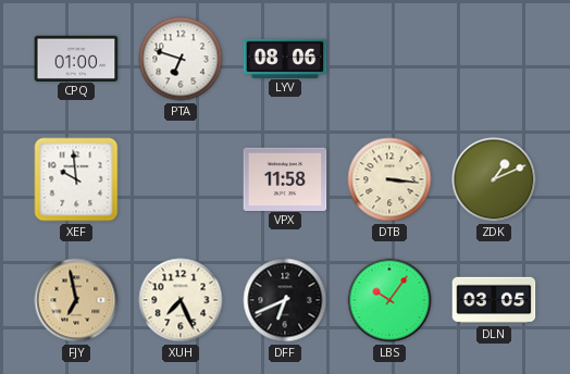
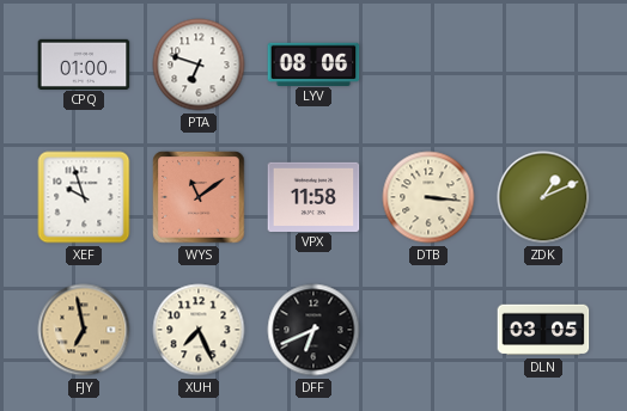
XEF: 9:59 -> 9:57 (84, 197)
WYS: none -> 11:09 (199, 197)
LBS: 10:06 -> none (389, 300)
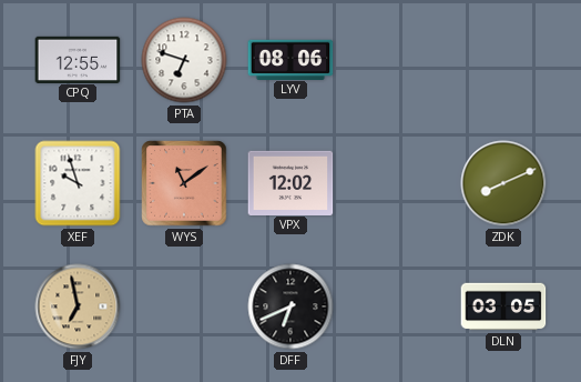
CPQ: 01:00 -> 12:55 (78, 59)
VPX: 11:58 -> 12:02 (290, 182)
DTB: 3:16 -> none (428, 197)
ZDK: 1:11 -> 8:11 (503, 183)
XUH: 7:26 -> none (199, 330)
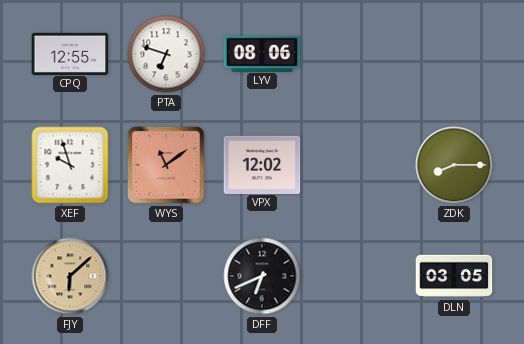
ZDK: 8:11 -> 8:15 (454, 165)
FJY: 6:58 -> 6:08 (70, 276)
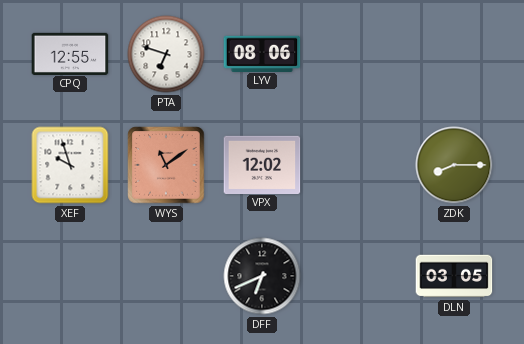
FJY: 6:08 -> none (70, 276)
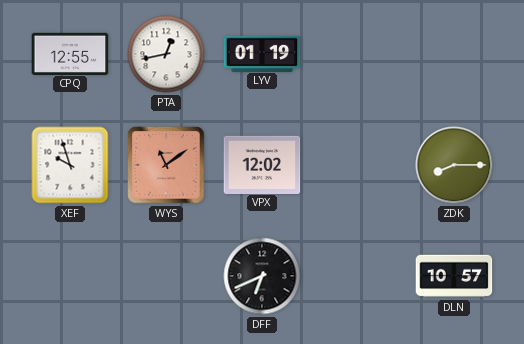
PTA: 6:48 -> 12:43 (166, 54)
LYV: 08:06 -> 01:19 (262, 53)
DLN: 03:05 -> 10:57 (454, 276)
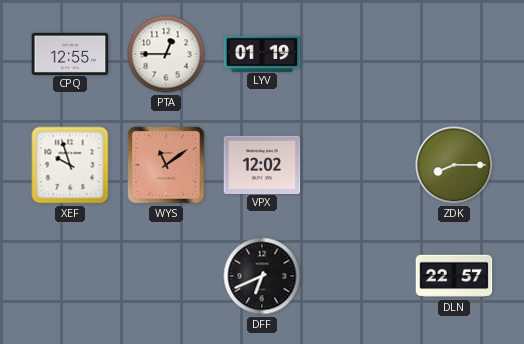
PTA: 12:43 -> 12:45 (166, 54)
DLN: 10:57 -> 22:57 (454, 276)
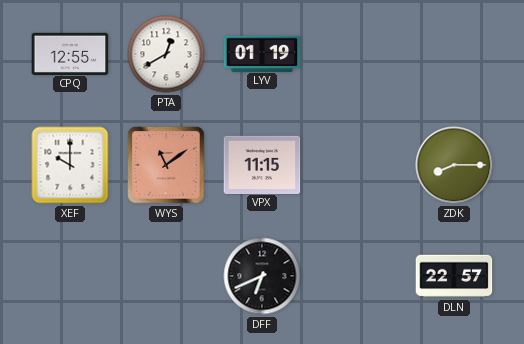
PTA: 12:45 -> 12:40 (166, 54)
XEF: 9:57 -> 10:00 (70, 165)
VPX: 12:02 -> 11:15 (262, 164)
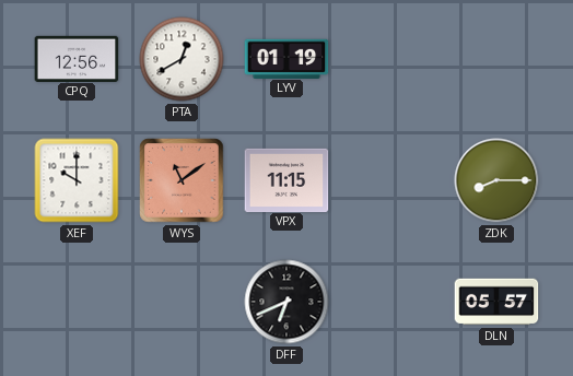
CPQ: 12:55 -> 12:56 (77, 58)
DLN: 22:57 -> 05:57 (496, 302)
